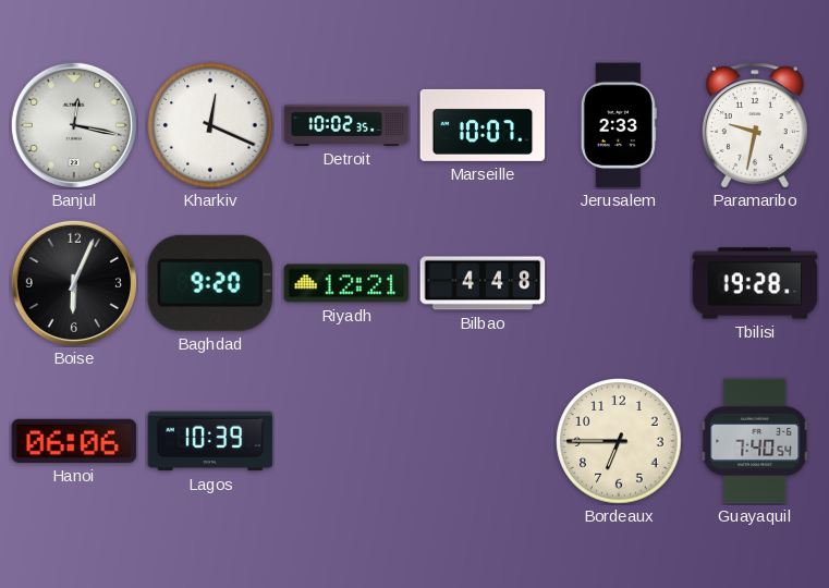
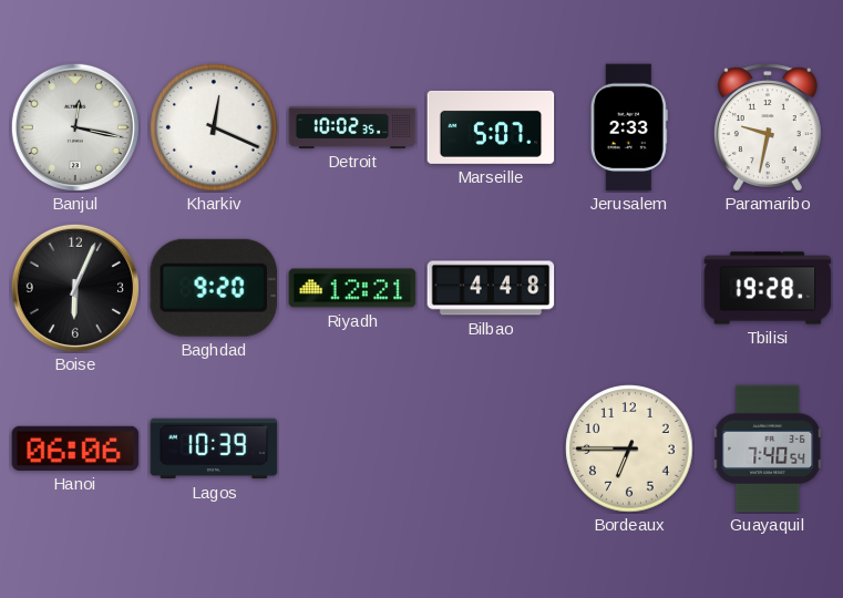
Marseille: 10:07 -> 5:07 (491, 127)
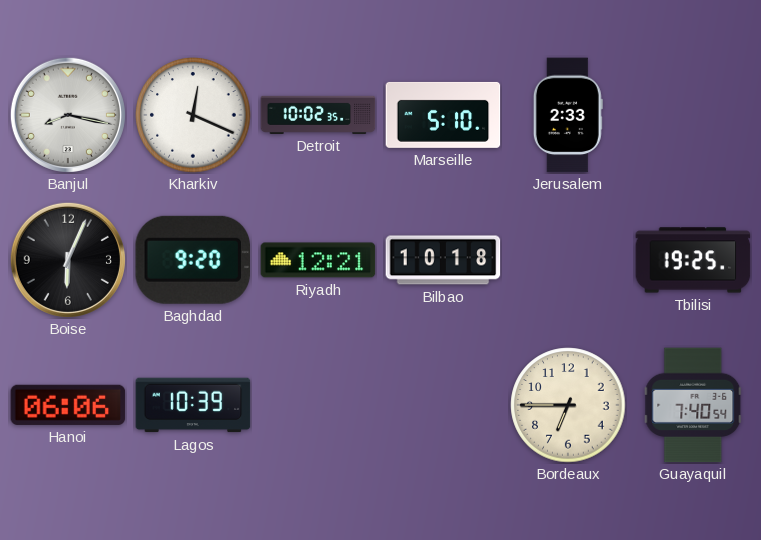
Banjul: 12:17 -> 8:17 (68, 115)
Marseille: 5:07 -> 5:10 (443, 115)
Paramaribo: 9:32 -> none (768, 127)
Bilbao: 4:48 -> 10:18 (443, 260)
Tbilisi: 19:28 -> 19:25 (693, 260)
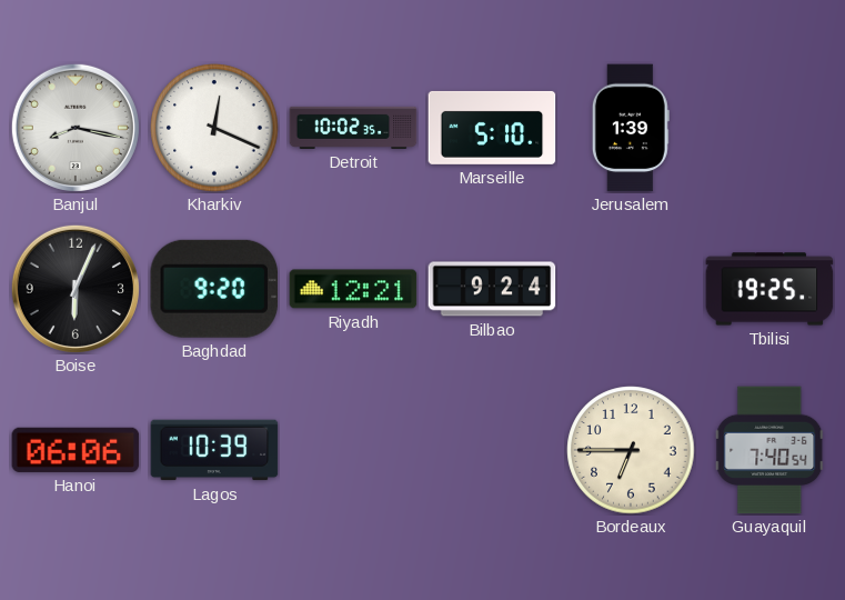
Jerusalem: 2:33 -> 1:39 (631, 128)
Bilbao: 10:18 -> 9:24 (492, 289)
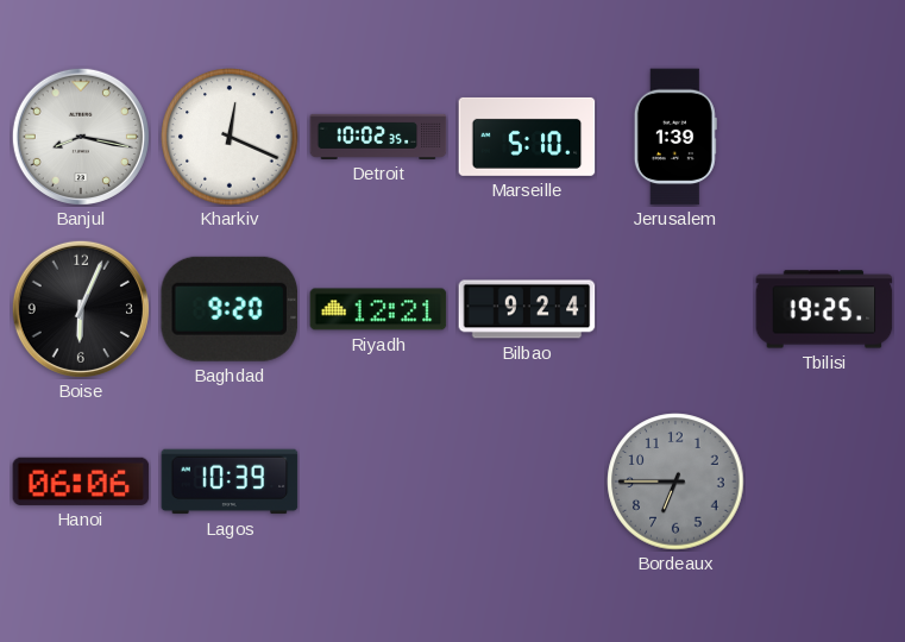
Bordeaux dial: cream -> grey (675, 481)
Guayaquil: 7:40 -> none (769, 450)
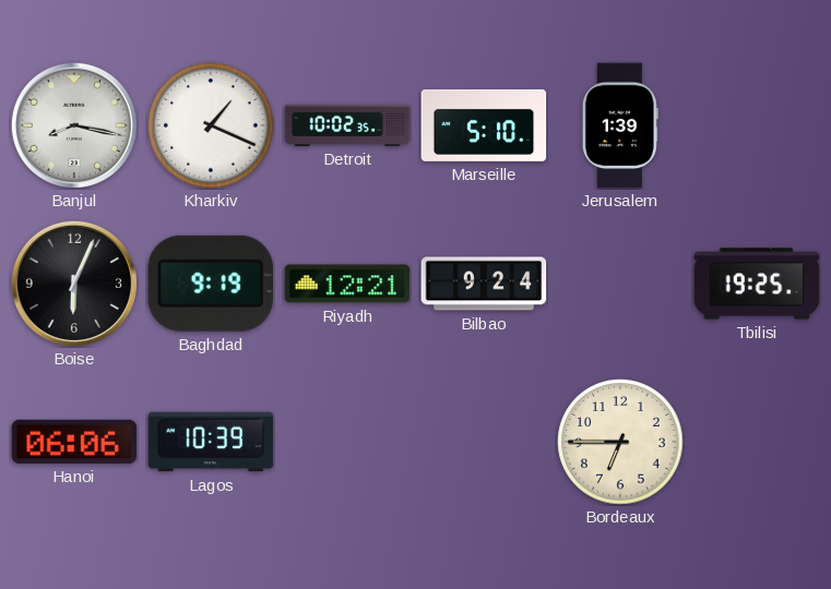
Kharkiv: 12:19 -> 1:19 (211, 125)
Baghdad: 9:20 -> 9:19 (210, 284)
Bordeaux dial: grey -> cream (620, 442)
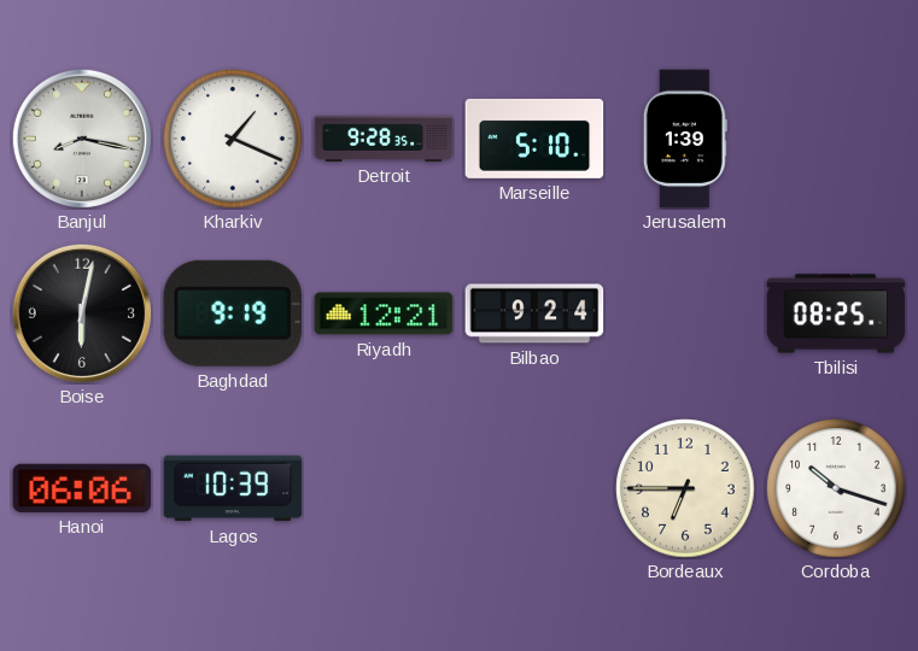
Detroit: 10:02 -> 9:28 (384, 139)
Boise: 6:04 -> 6:02 (82, 313)
Tbilisi: 19:25 -> 08:25 (836, 313)
Cordoba: none -> 10:18 (836, 488)
